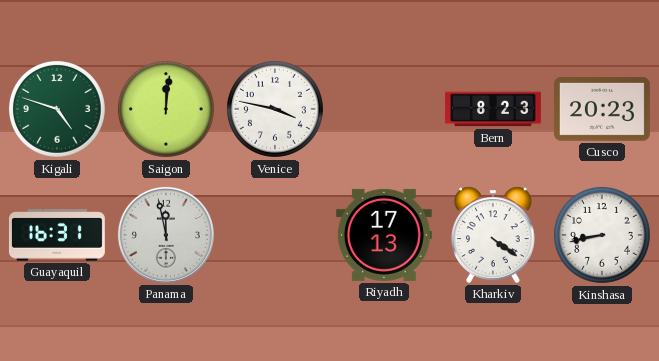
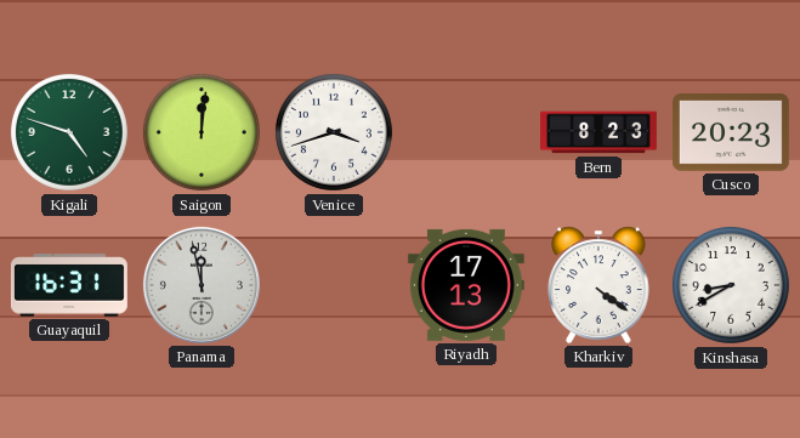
Venice: 3:47 -> 3:42 (334, 132)
Kinshasa: 8:43 -> 8:40 (731, 285)
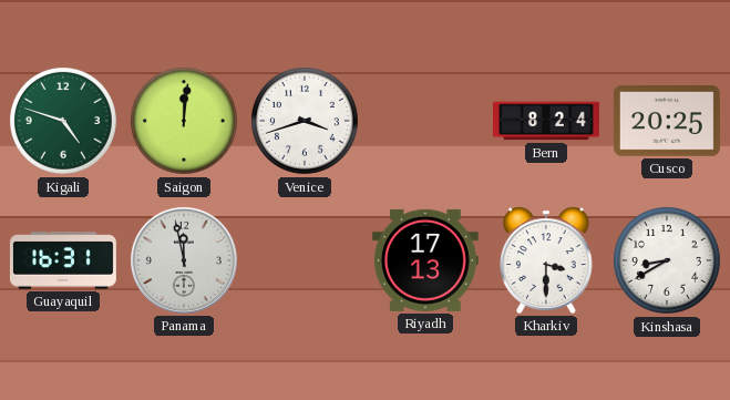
Bern: 8:23 -> 8:24 (547, 121)
Cusco: 20:23 -> 20:25 (667, 122)
Kharkiv: 4:21 -> 3:30 (546, 260)
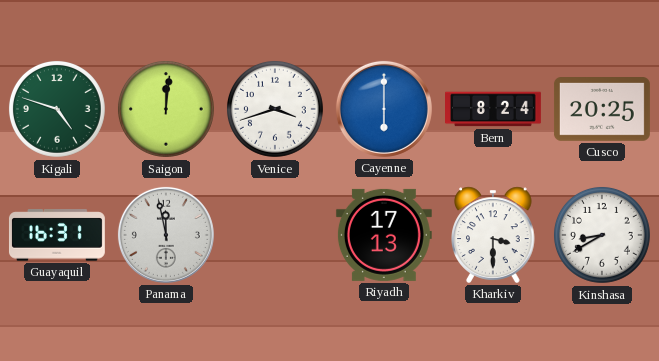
Cayenne: none -> 6:00 (384, 109)
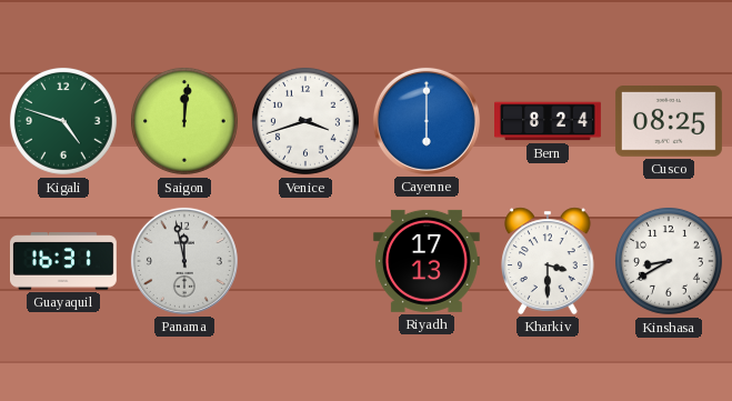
Cusco: 20:25 -> 08:25 (669, 122)
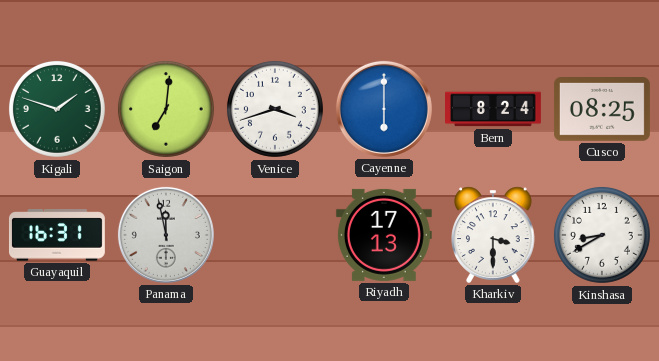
Kigali: 4:48 -> 1:48 (57, 109)
Saigon: 12:01 -> 7:01 (166, 109)
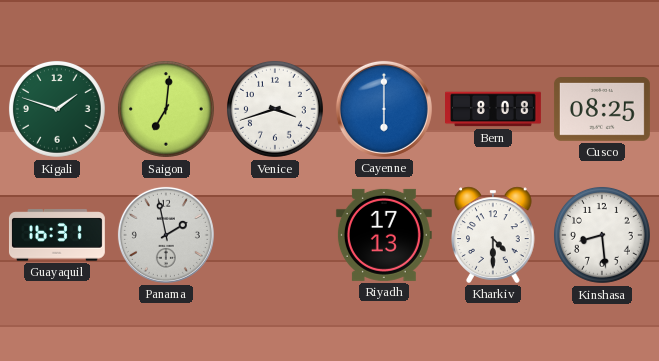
Bern: 8:24 -> 8:08 (494, 109)
Panama: 11:58 -> 1:58 (166, 235)
Kharkiv: 3:30 -> 4:30 (493, 235)
Kinshasa: 8:40 -> 8:29 (602, 235)
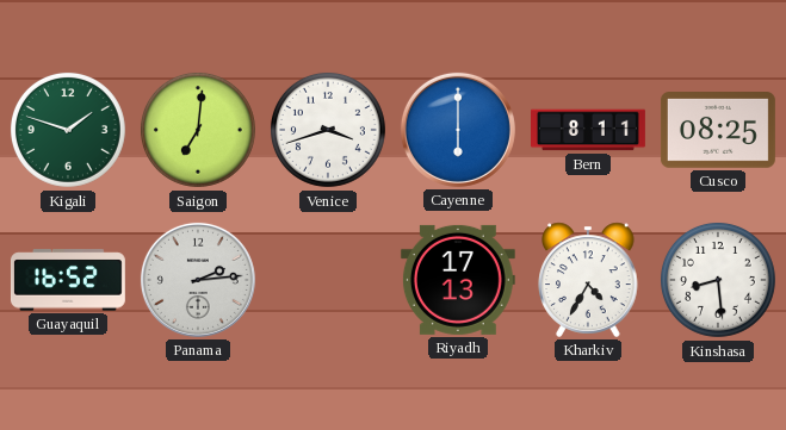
Bern: 8:08 -> 8:11 (589, 130)
Guayaquil: 16:31 -> 16:52 (68, 280)
Panama: 1:58 -> 2:14 (198, 280)
Kharkiv: 4:30 -> 4:35 (588, 280)
